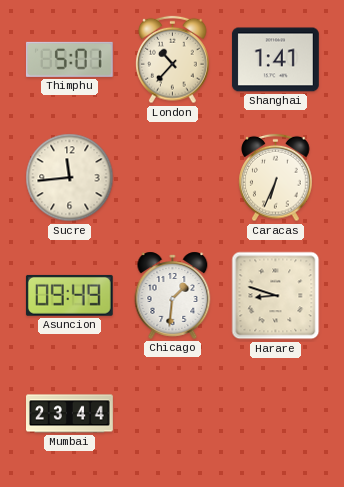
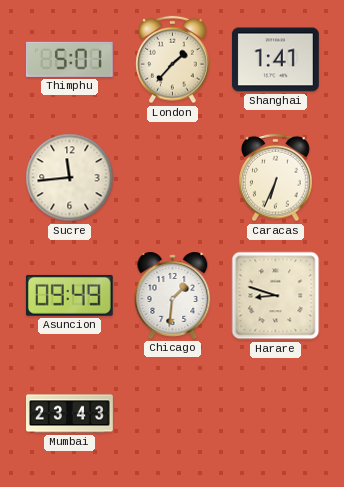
London: 10:37 -> 1:37 (173, 60)
Mumbai: 23:44 -> 23:43 (70, 414)
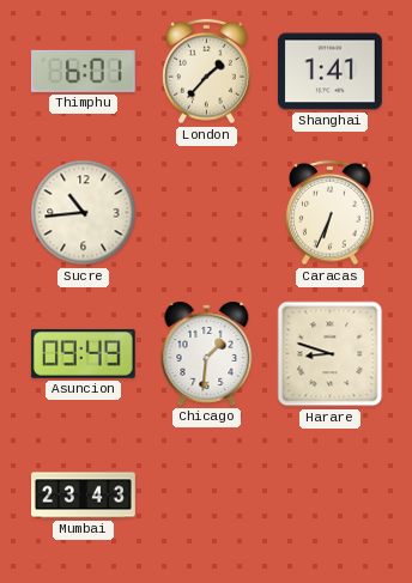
Thimphu: 5:01 -> 6:01 (83, 71)
Sucre: 11:44 -> 10:44 (84, 213)
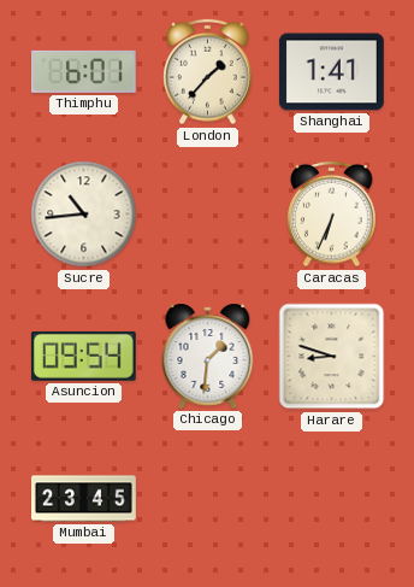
Asuncion: 09:49 -> 09:54 (83, 356)
Mumbai: 23:43 -> 23:45 (84, 499)
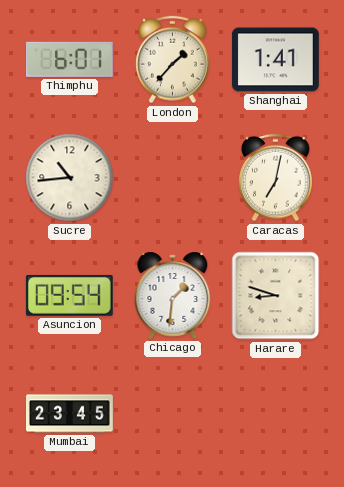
Caracas: 6:34 -> 7:02 (276, 178)
